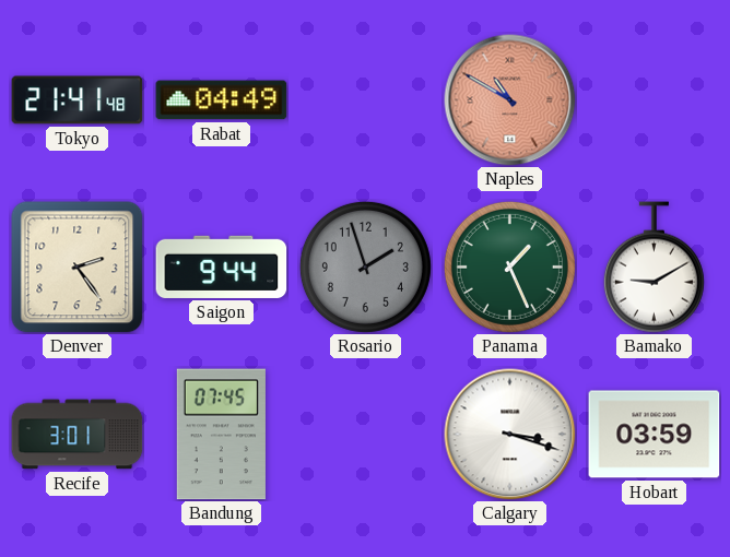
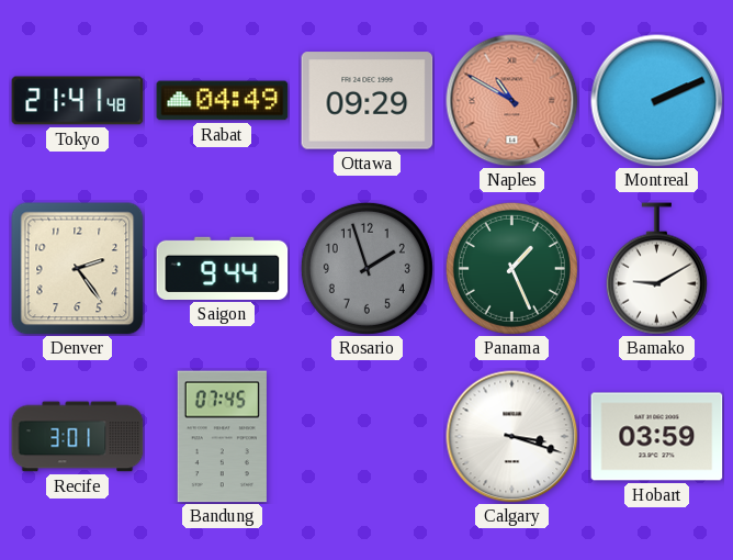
Ottawa: none -> 09:29 (368, 101)
Montreal: none -> 2:11 (657, 101)
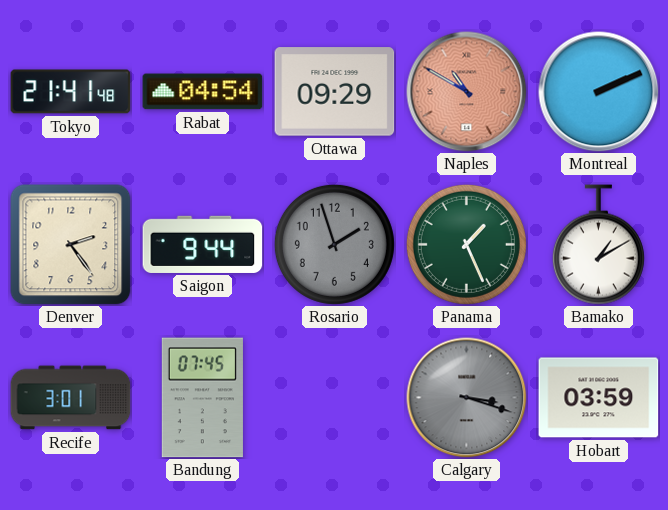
Rabat: 04:49 -> 04:54 (203, 92)
Bamako: 9:10 -> 1:10 (598, 245)
Calgary dial: white -> grey (467, 398)
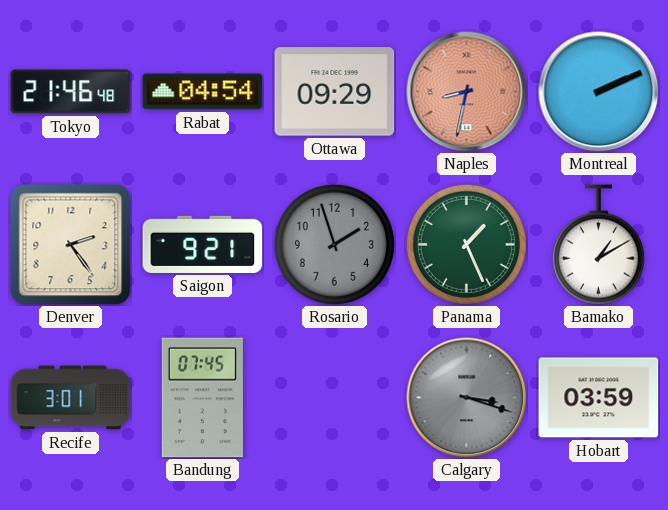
Tokyo: 21:41 -> 21:46 (71, 92)
Naples: 10:50 -> 8:32 (467, 92)
Saigon: 9:44 -> 9:21 (203, 244)
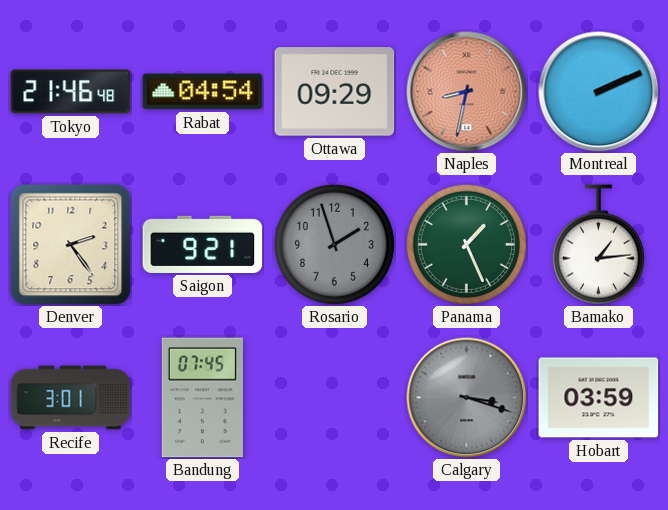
Bamako: 1:10 -> 1:14 (598, 245)
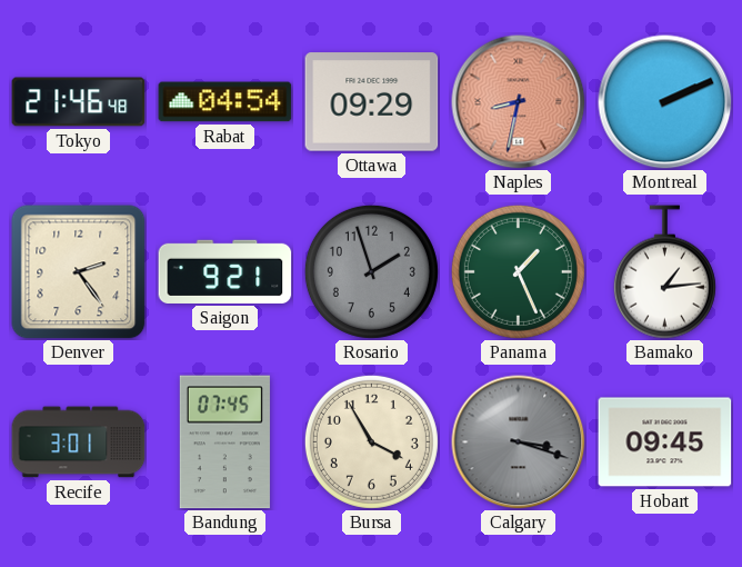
Bursa: none -> 3:55 (371, 441)
Hobart: 03:59 -> 09:45 (665, 442)
